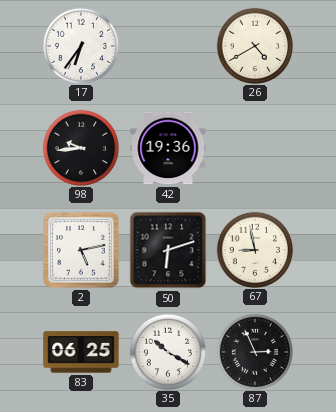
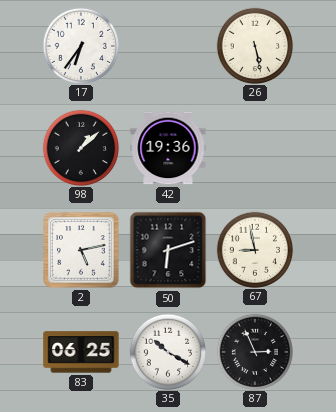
26: 4:40 -> 5:28 (254, 45)
98: 9:44 -> 1:08 (80, 147)
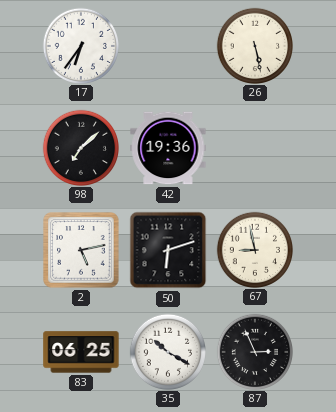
98: 1:08 -> 7:08 (80, 147)
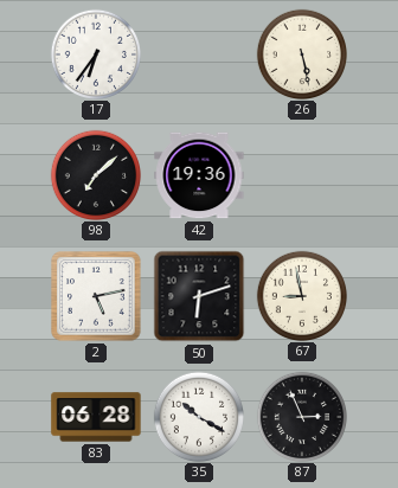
83: 06:25 -> 06:28 (96, 417)
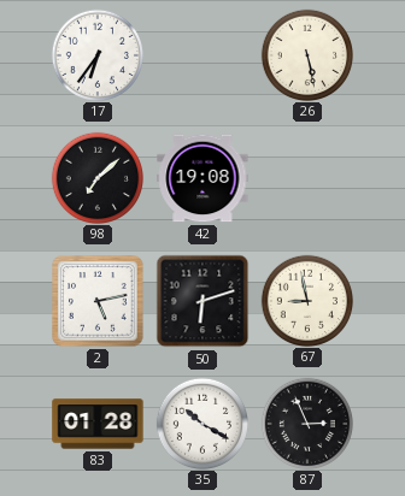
42: 19:36 -> 19:08 (202, 178)
83: 06:28 -> 01:28 (98, 424)
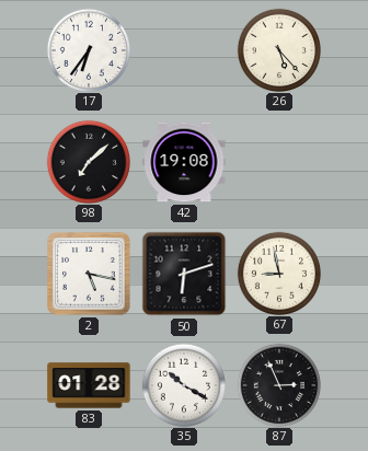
26: 5:28 -> 5:23 (278, 49)
2: 5:13 -> 5:17 (89, 274)
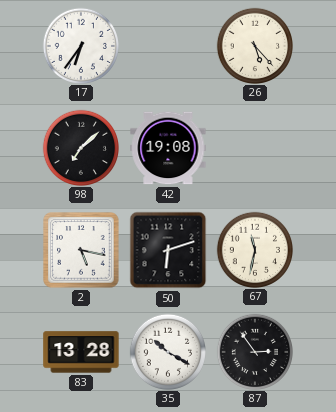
67: 8:58 -> 11:32 (254, 249)
83: 01:28 -> 13:28 (81, 352)
87: 2:56 -> 2:54 (254, 351)
